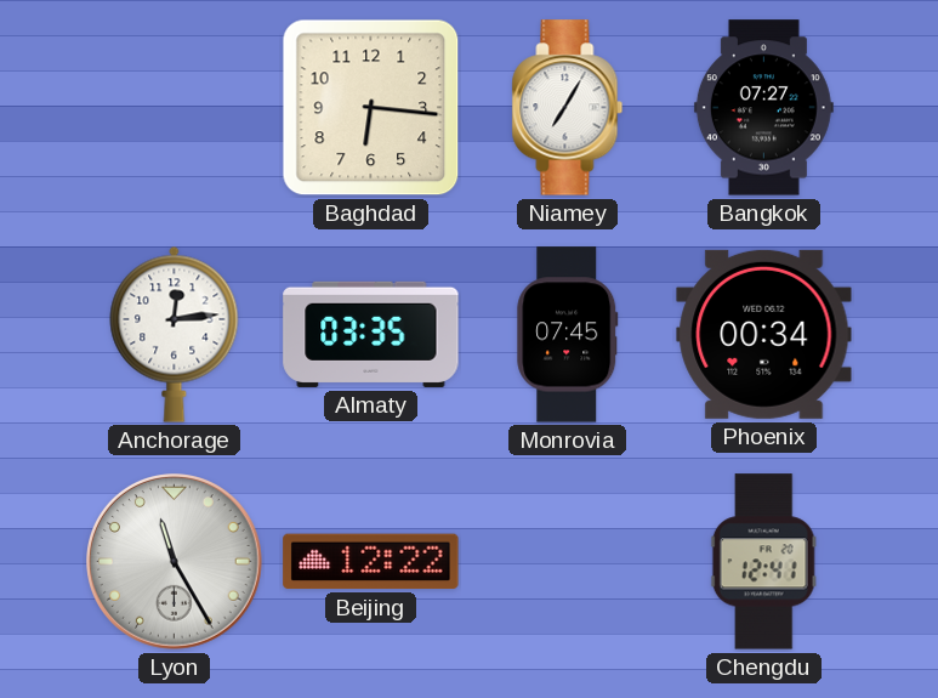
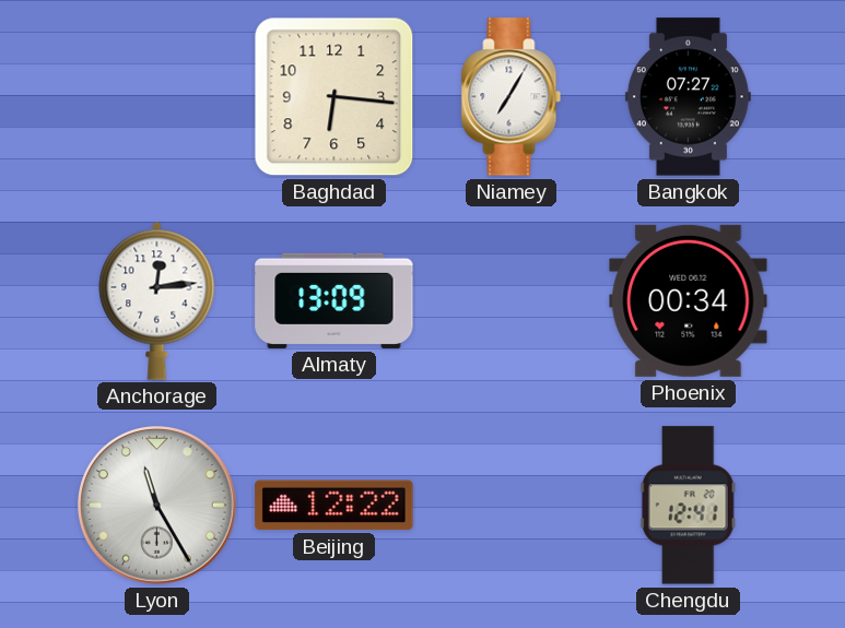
Almaty: 03:35 -> 13:09 (335, 300)
Monrovia: 07:45 -> none (568, 335)
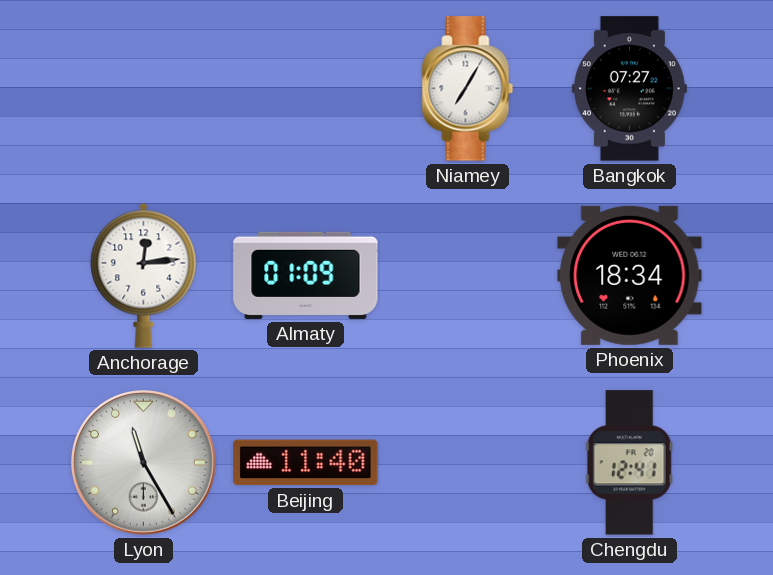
Baghdad: 6:16 -> none (335, 97)
Almaty: 13:09 -> 01:09 (306, 275)
Phoenix: 00:34 -> 18:34 (630, 275)
Beijing: 12:22 -> 11:40 (306, 463)
